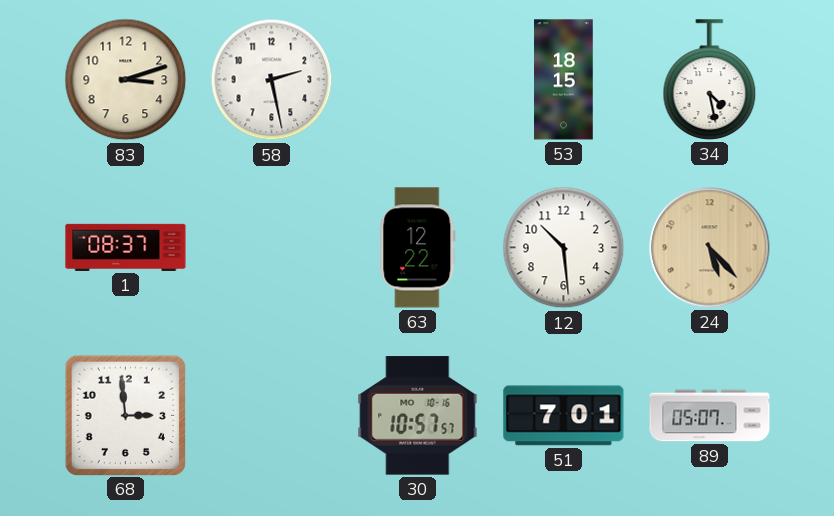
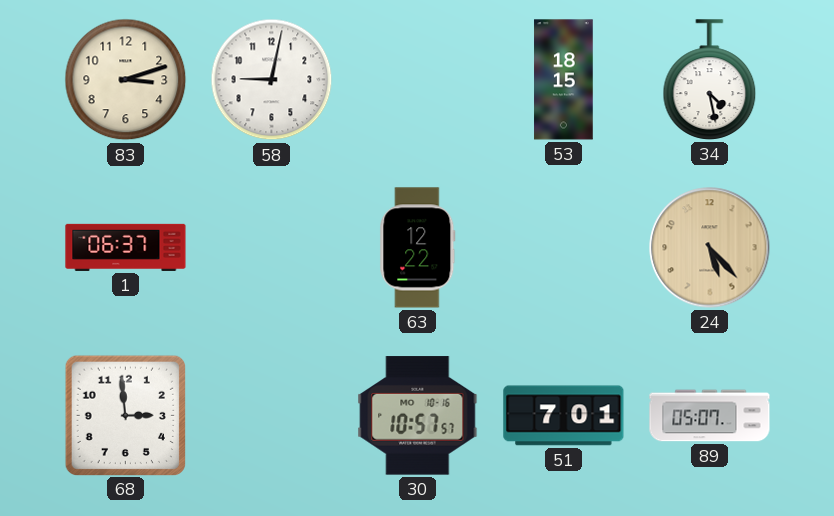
58: 2:28 -> 9:02 (272, 80)
1: 08:37 -> 06:37 (126, 247)
12: 10:29 -> none (564, 248)
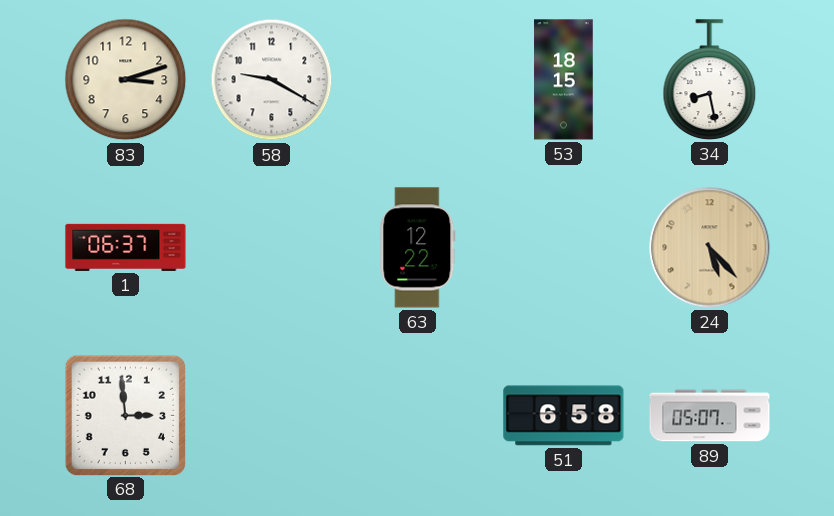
58: 9:02 -> 9:20 (272, 80)
34: 4:28 -> 8:28 (710, 80)
30: 10:57 -> none (418, 416)
51: 7:01 -> 6:58 (564, 416)
